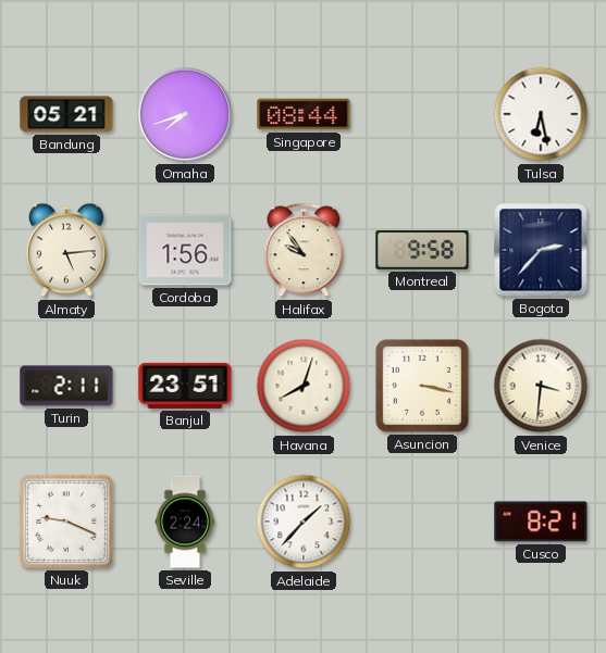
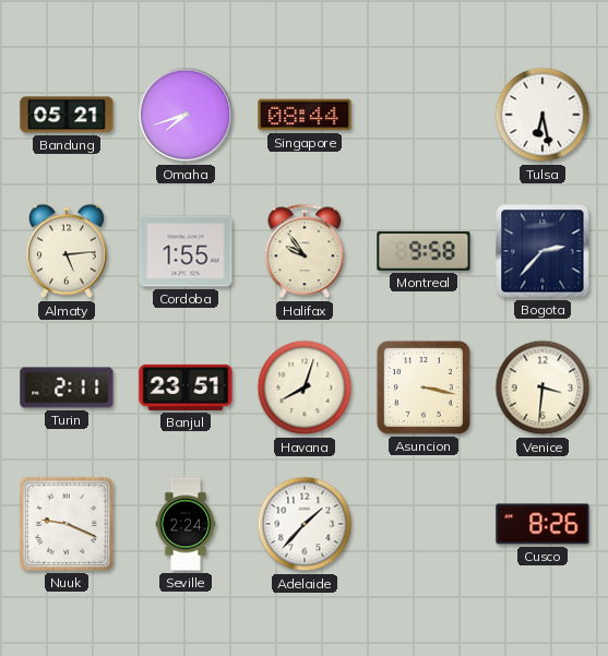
Cordoba: 1:56 -> 1:55 (186, 251)
Cusco: 8:21 -> 8:26 (543, 524)
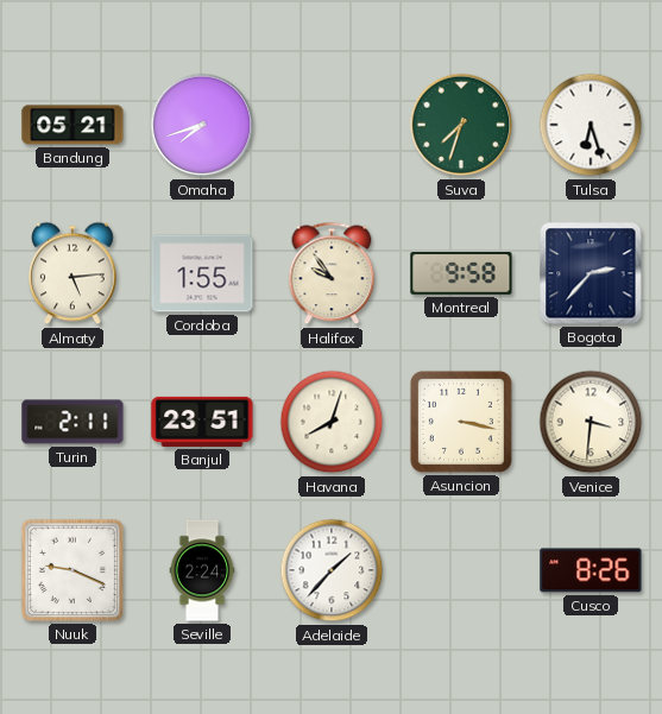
Singapore: 08:44 -> none (305, 115)
Suva: none -> 7:33 (461, 125)
Tulsa: 6:28 -> 6:27 (591, 125)
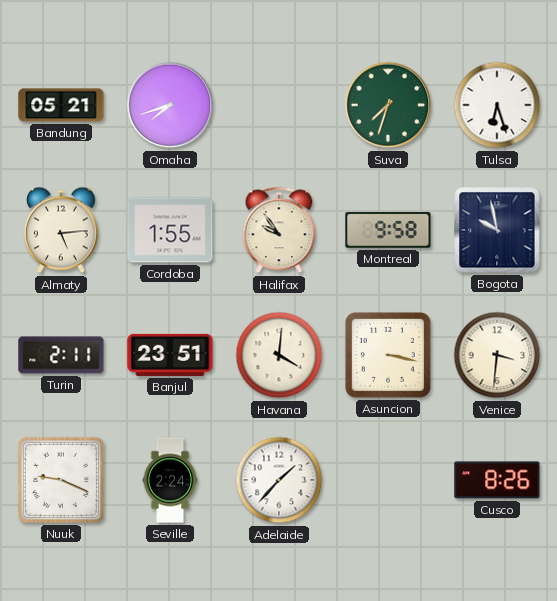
Bogota: 2:37 -> 9:58 (497, 230)
Havana: 8:03 -> 4:01 (279, 355)
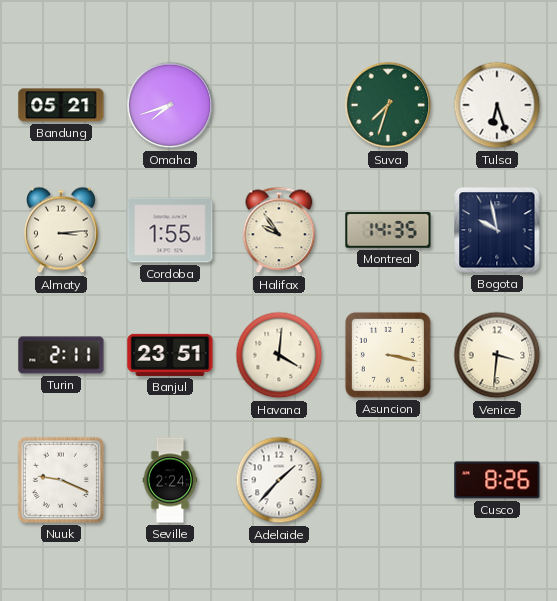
Almaty: 5:14 -> 3:14 (61, 230)
Montreal: 9:58 -> 14:35 (388, 231)
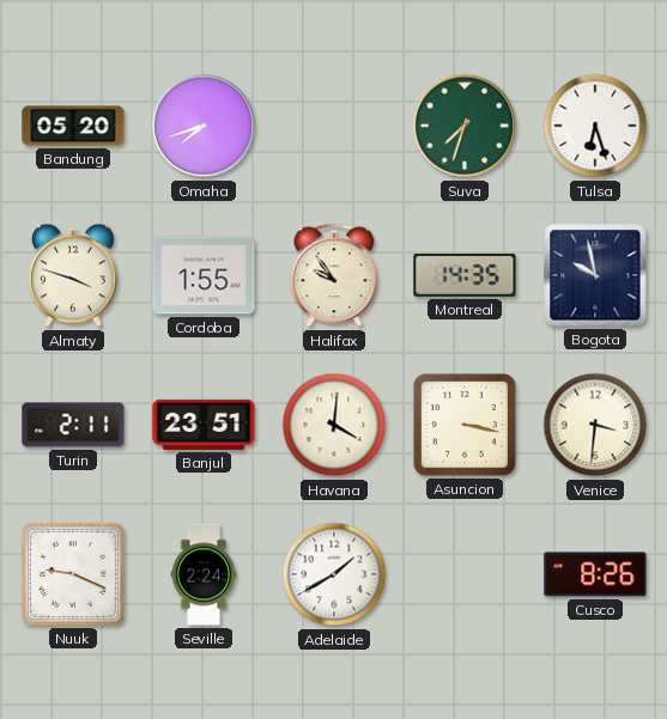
Bandung: 05:21 -> 05:20 (73, 126)
Almaty: 3:14 -> 3:48 (73, 275)
Adelaide: 1:37 -> 1:40 (334, 574)
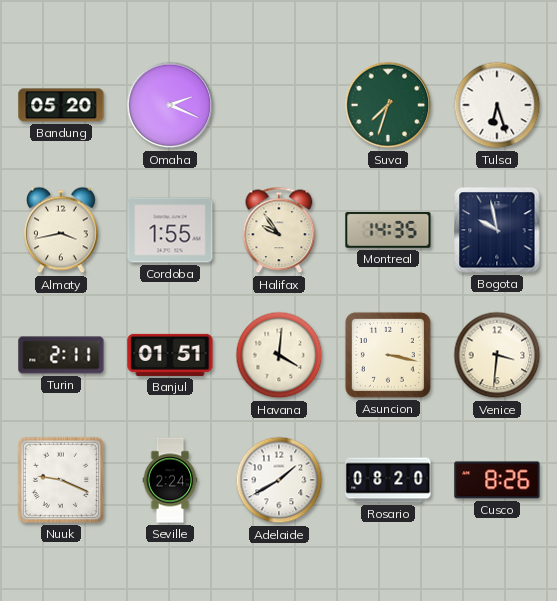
Omaha: 7:42 -> 2:19 (170, 105)
Almaty: 3:48 -> 3:43 (61, 230)
Banjul: 23:51 -> 01:51 (170, 355)
Rosario: none -> 08:20 (388, 480)
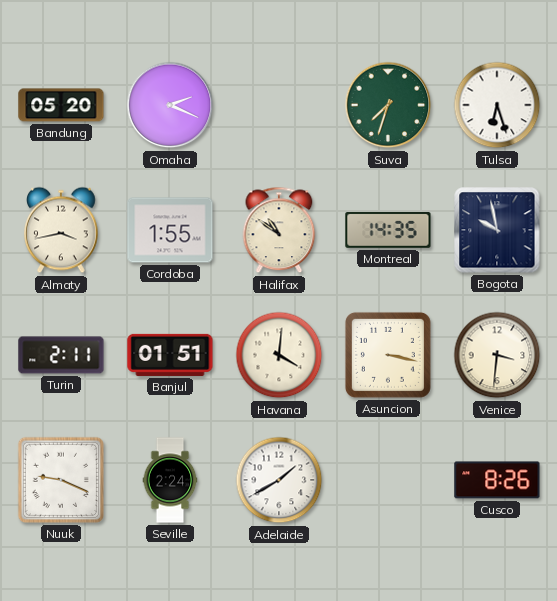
Halifax: 9:54 -> 10:51 (279, 230)
Rosario: 08:20 -> none (388, 480)
